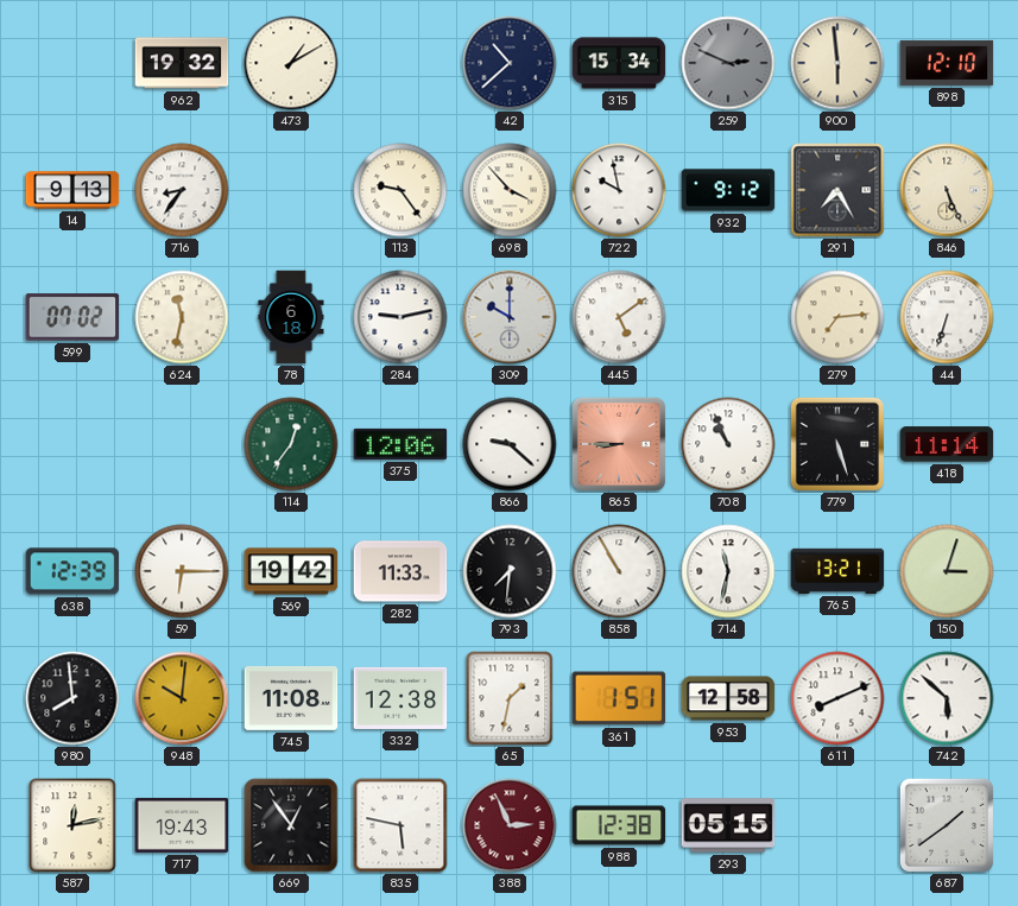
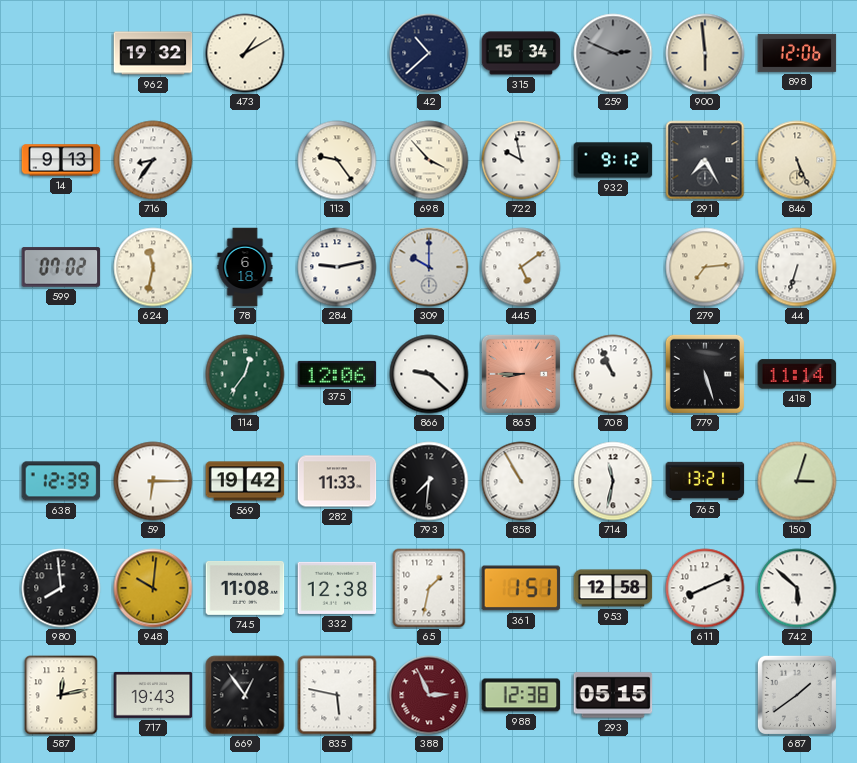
898: 12:10 -> 12:06 (797, 53)
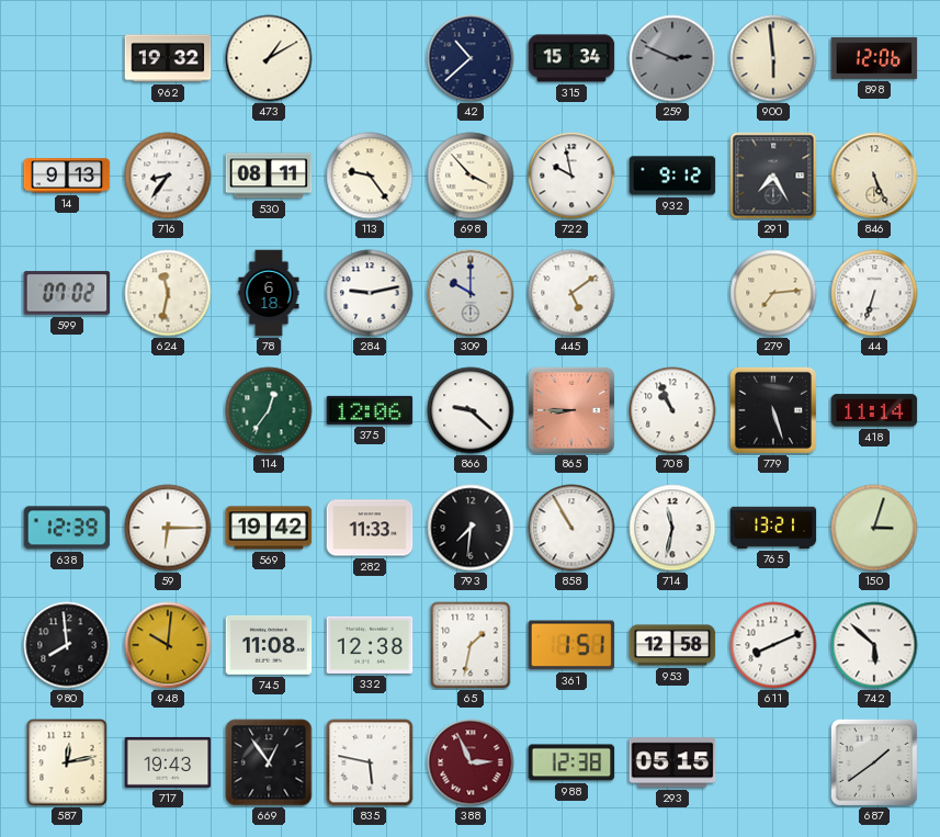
530: none -> 08:11 (269, 176)
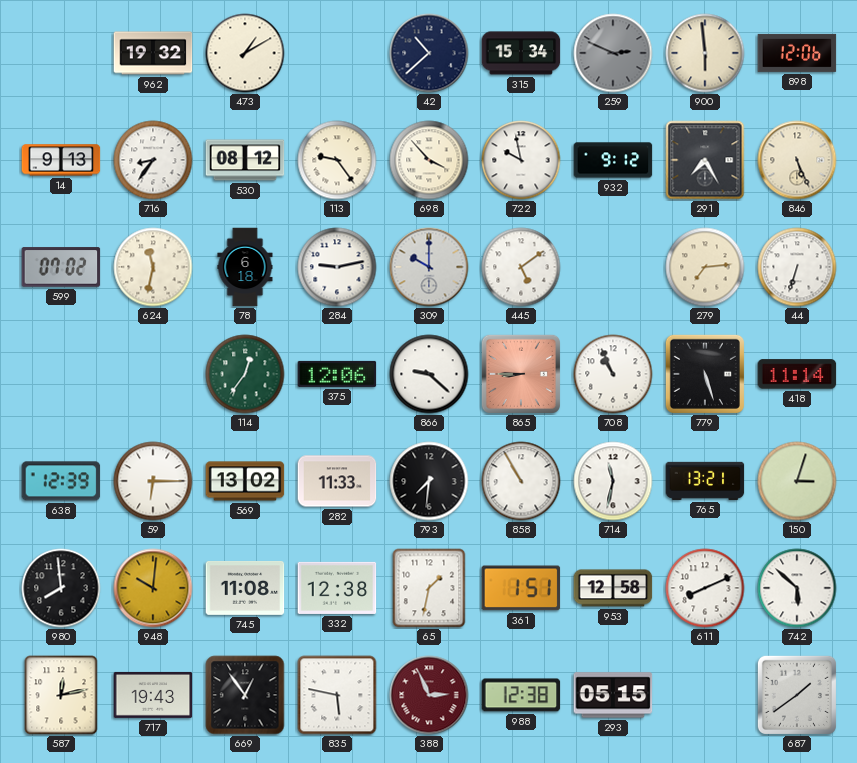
530: 08:11 -> 08:12 (245, 160)
569: 19:42 -> 13:02 (245, 481)
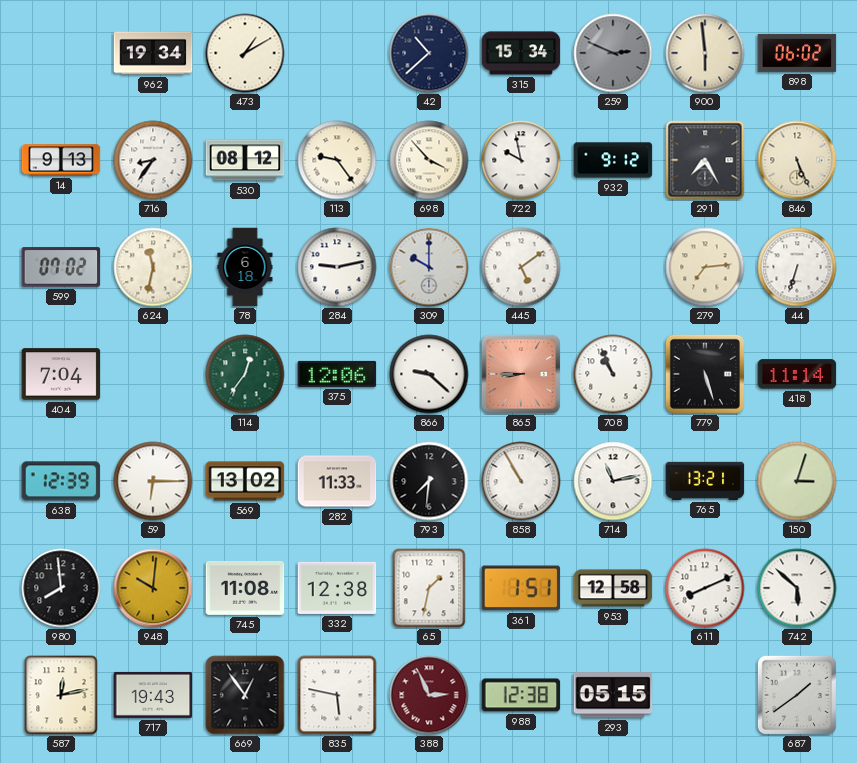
962: 19:32 -> 19:34 (153, 53)
898: 12:06 -> 06:02 (797, 53)
404: none -> 7:04 (61, 374)
714: 11:32 -> 11:13 (613, 481)
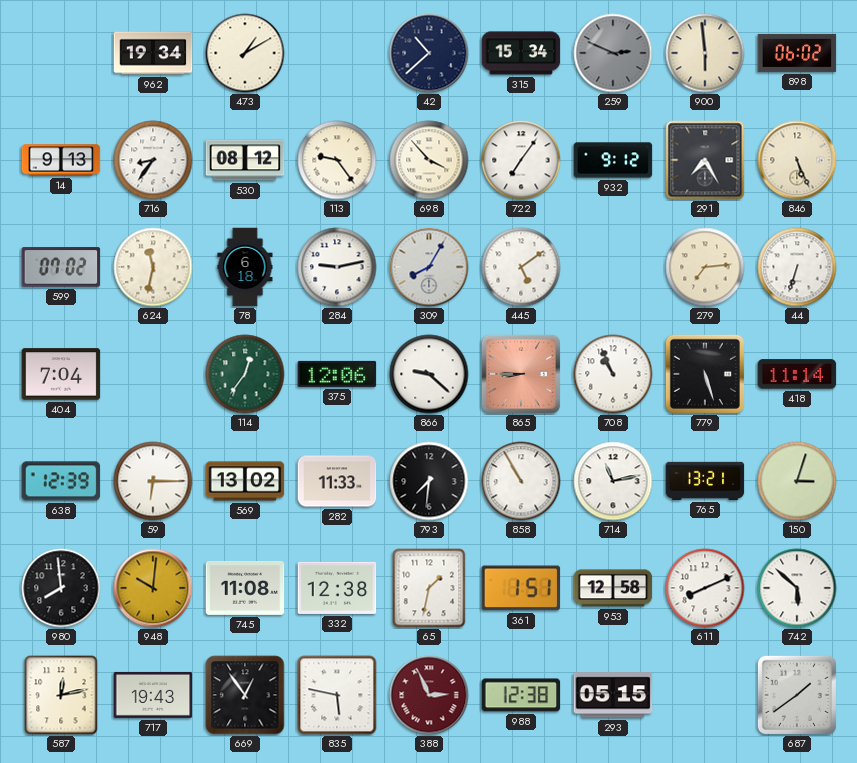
722: 9:58 -> 7:06 (521, 160)
309: 10:00 -> 8:05 (429, 267)
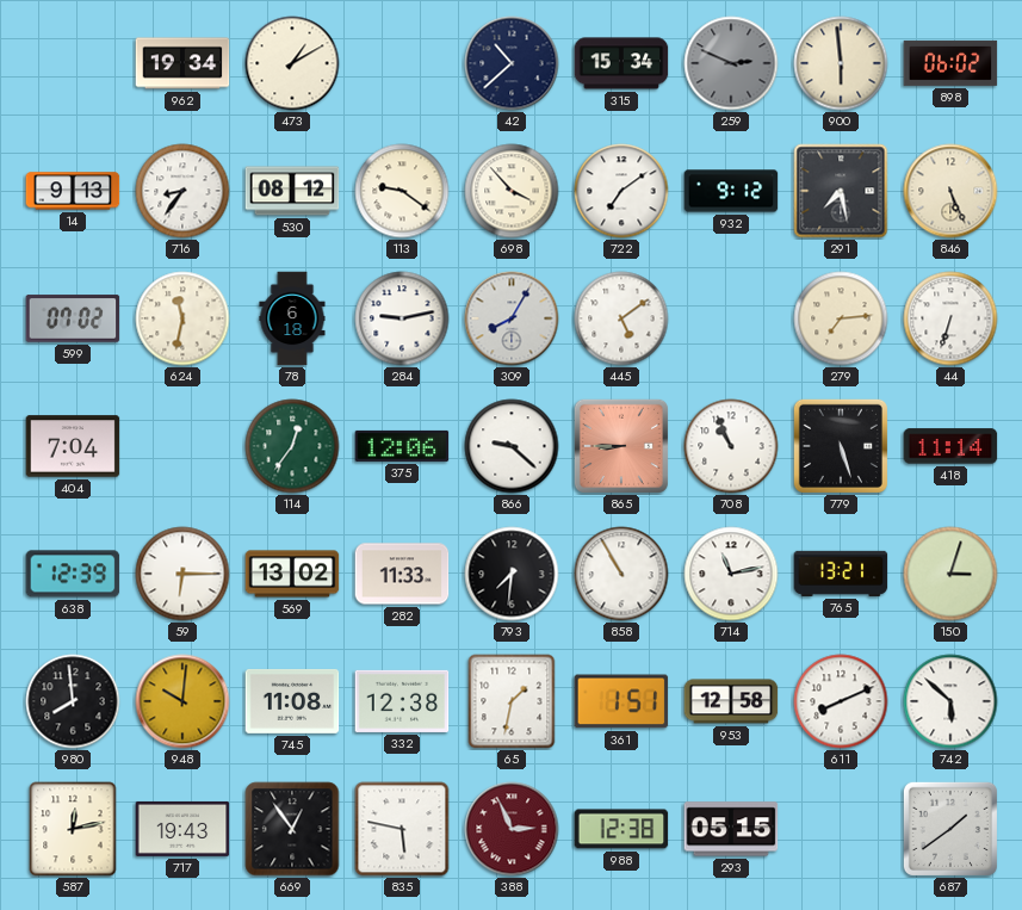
113: 9:24 -> 9:21 (402, 191)
722: 7:06 -> 7:09 (621, 191)
291: 7:25 -> 7:28 (841, 191)
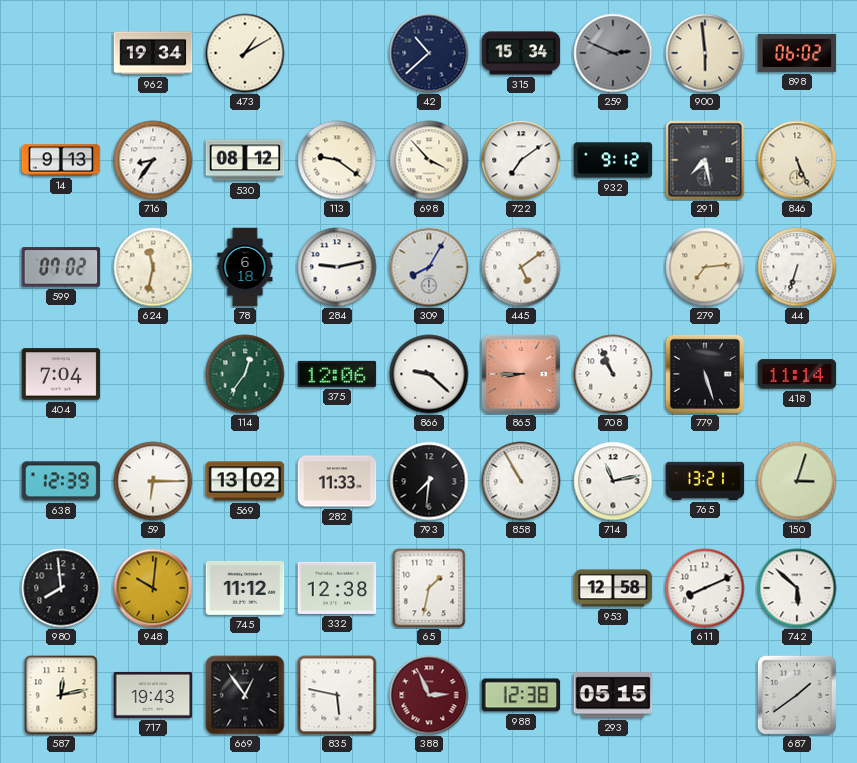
745: 11:08 -> 11:12 (245, 588)
361: 1:51 -> none (621, 701)
